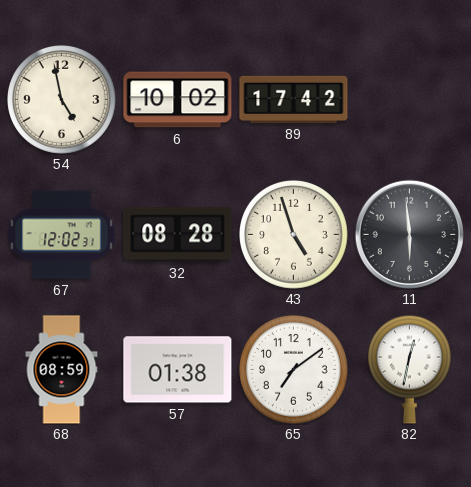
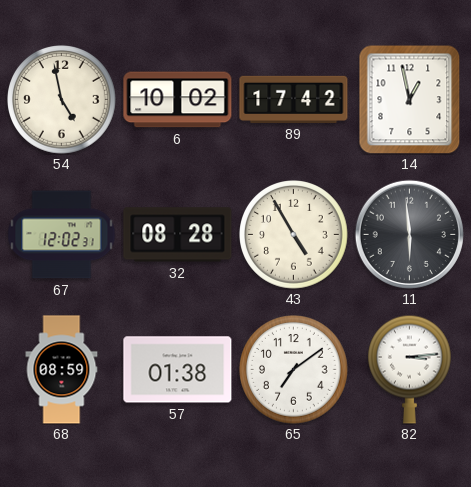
14: none -> 12:58 (410, 99)
43: 4:57 -> 4:55 (294, 235)
82: 12:32 -> 3:14 (409, 369)
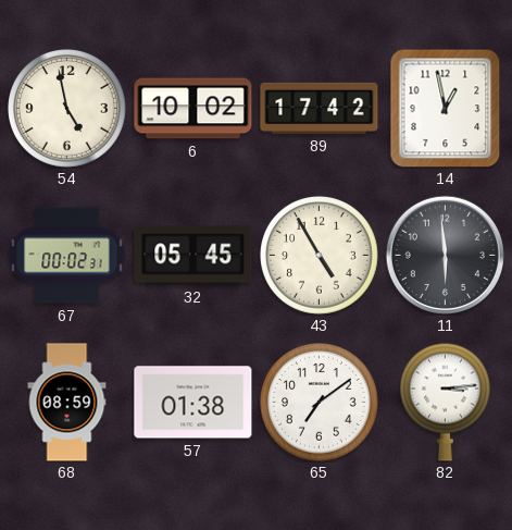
67: 12:02 -> 00:02 (67, 256)
32: 08:28 -> 05:45 (193, 256)
